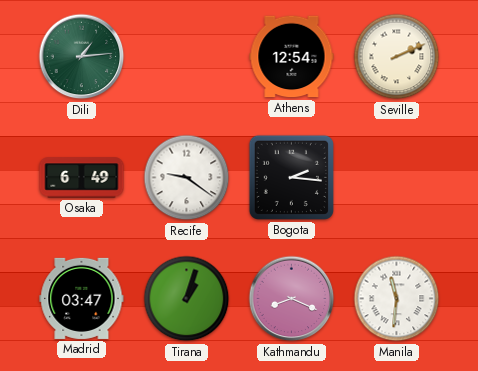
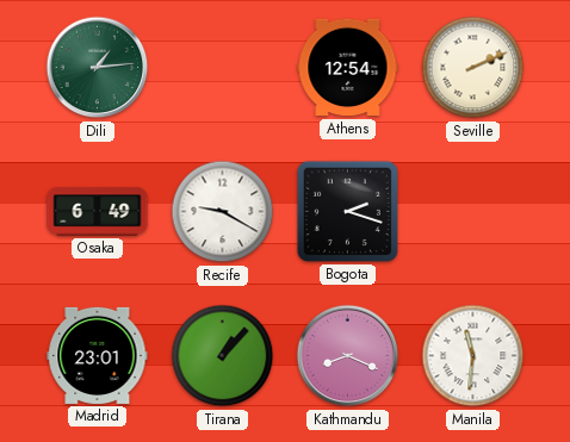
Recife: 9:21 -> 9:20 (223, 212)
Bogota: 2:16 -> 2:18 (347, 211)
Madrid: 03:47 -> 23:01 (98, 355)
Tirana: 1:03 -> 1:07 (223, 356)
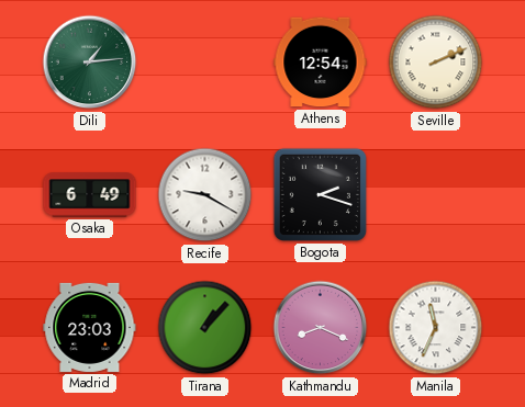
Madrid: 23:01 -> 23:03 (90, 327)
Manila: 11:31 -> 11:34 (436, 328)
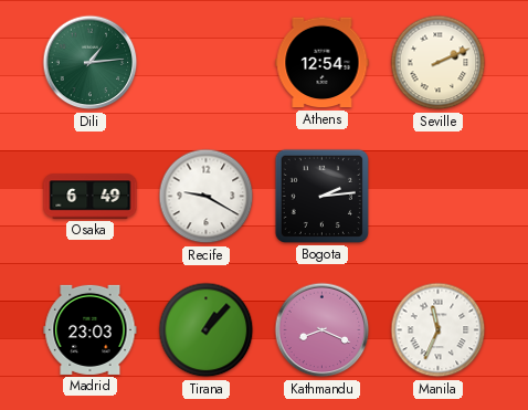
Bogota: 2:18 -> 2:14 (321, 196)
